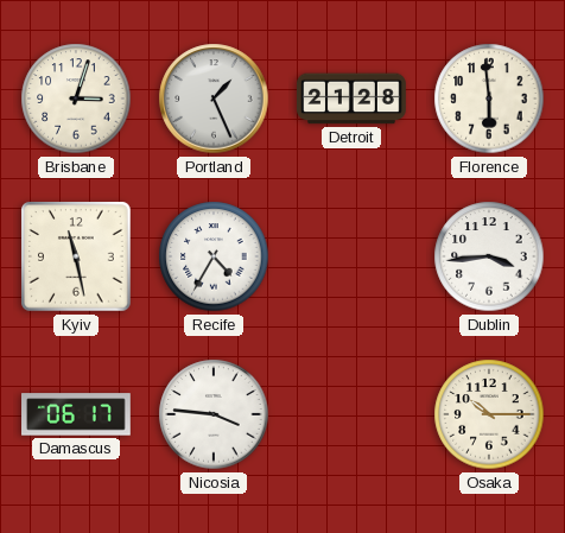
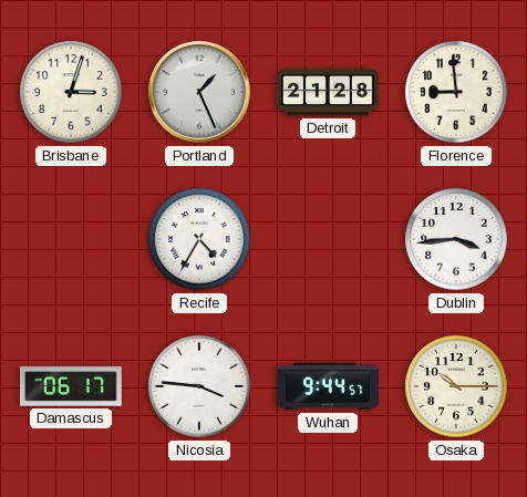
Florence: 5:59 -> 8:59 (456, 92)
Kyiv: 11:28 -> none (77, 258)
Wuhan: none -> 9:44 (328, 386)
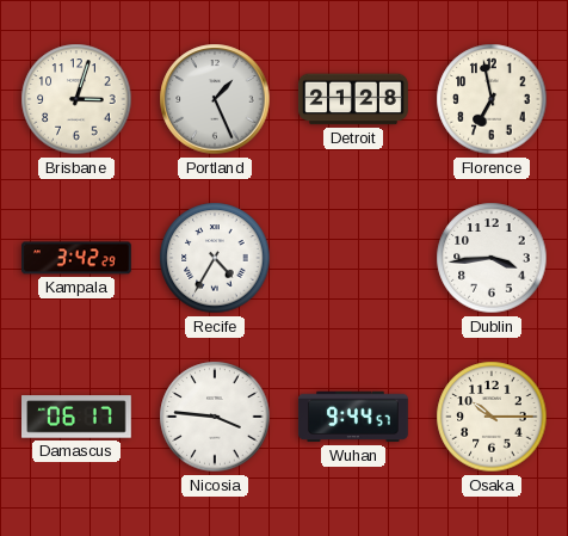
Florence: 8:59 -> 6:58 (492, 99)
Kampala: none -> 3:42 (78, 258)
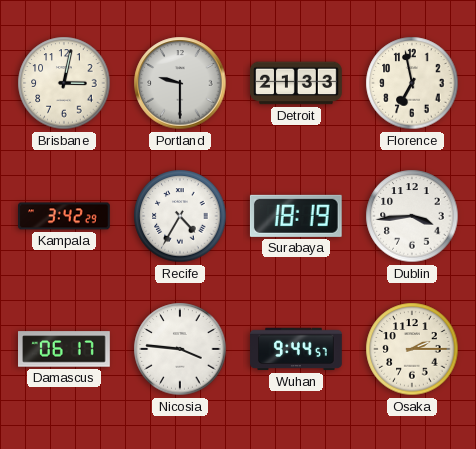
Brisbane: 3:03 -> 3:02 (64, 83)
Portland: 1:26 -> 9:30 (180, 83)
Detroit: 21:28 -> 21:33 (296, 83)
Surabaya: none -> 18:19 (296, 216)
Osaka: 10:15 -> 2:15 (412, 349)
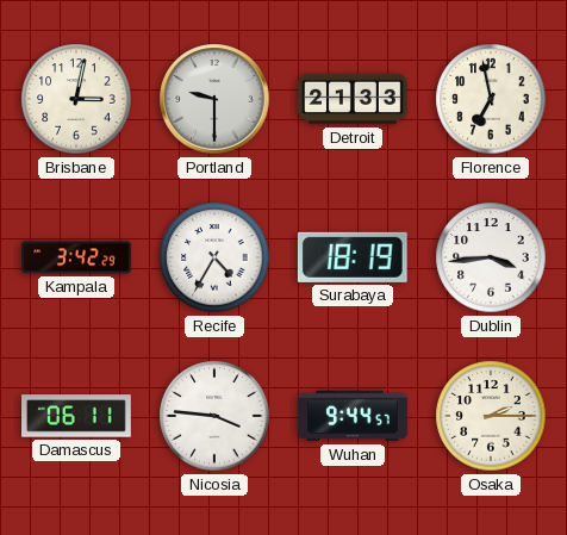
Damascus: 06:17 -> 06:11 (77, 416)
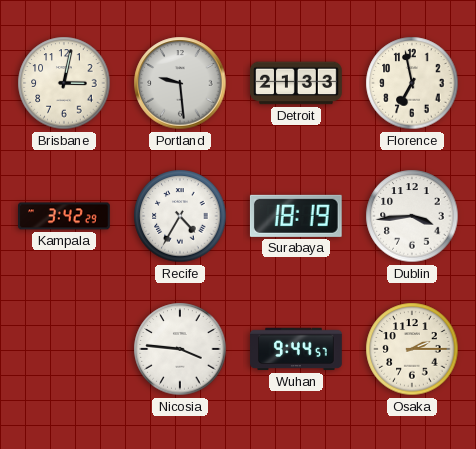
Portland: 9:30 -> 9:29 (180, 83)
Damascus: 06:11 -> none (77, 416)
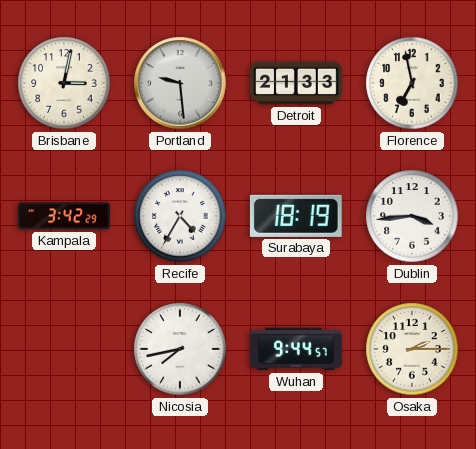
Nicosia: 3:46 -> 7:43 (180, 349)
